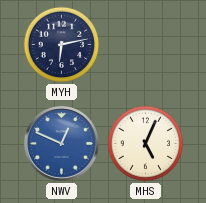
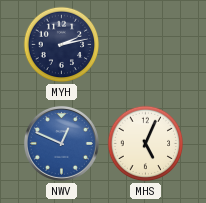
MYH: 6:13 -> 2:13 (62, 45)
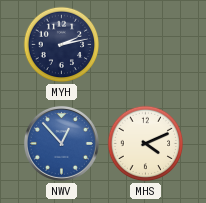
NWV: 12:49 -> 12:53 (61, 143)
MHS: 5:04 -> 4:11 (146, 144)
